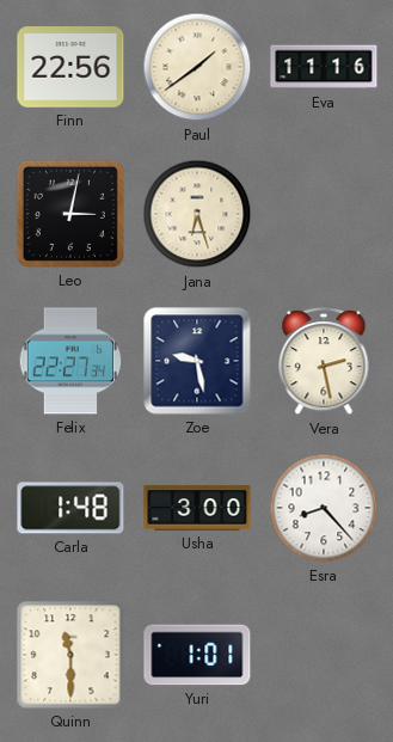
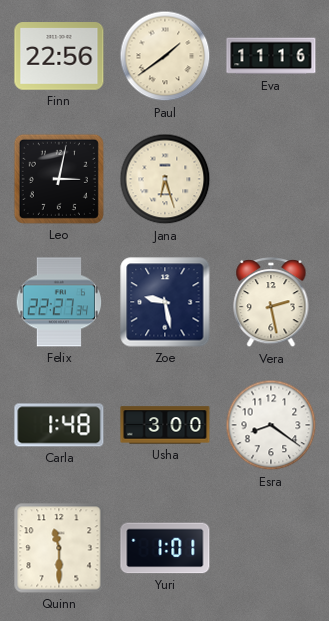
Esra: 8:23 -> 8:21 (271, 425)
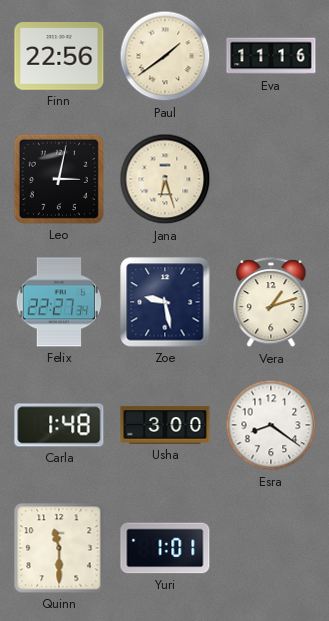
Vera: 2:28 -> 1:12 (271, 303)
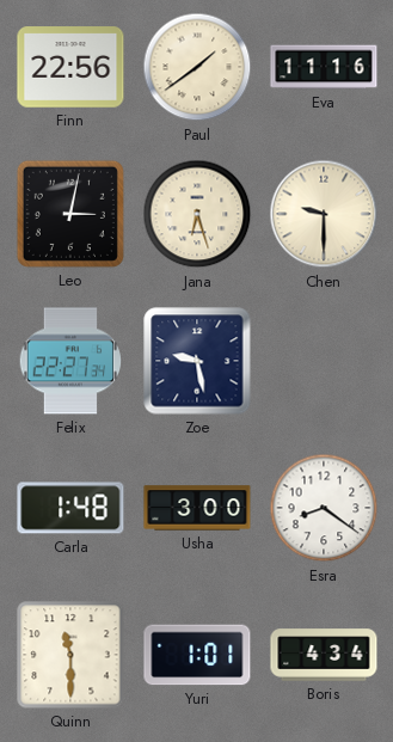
Chen: none -> 9:30 (324, 214)
Vera: 1:12 -> none (271, 303)
Boris: none -> 4:34 (324, 655)
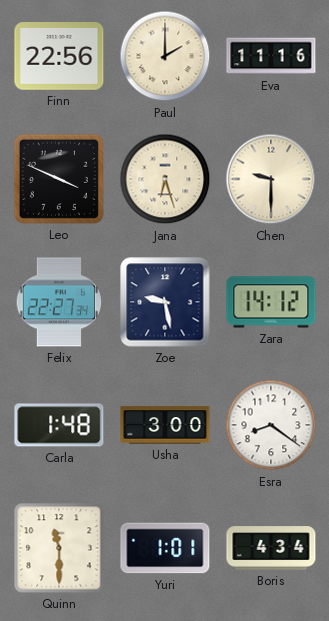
Paul: 1:39 -> 2:00 (165, 56)
Leo: 3:02 -> 3:49 (59, 179)
Zara: none -> 14:12 (271, 302)
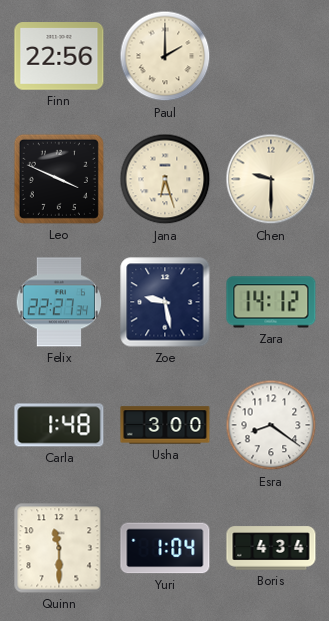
Eva: 11:16 -> none (271, 56)
Yuri: 1:01 -> 1:04 (165, 548)
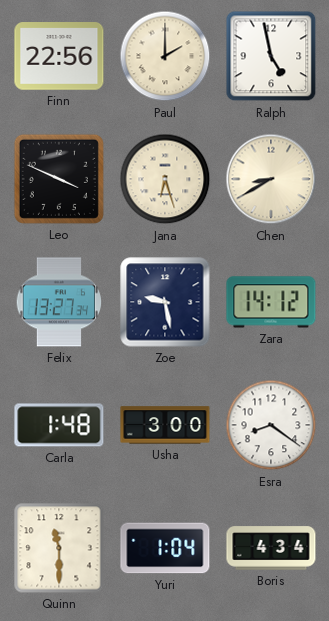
Ralph: none -> 4:58 (271, 56)
Chen: 9:30 -> 8:40 (271, 179)
Felix: 22:27 -> 13:27 (59, 302)
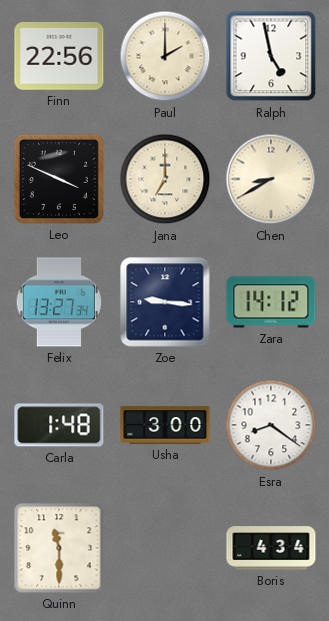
Jana: 6:27 -> 7:00 (165, 179)
Zoe: 9:28 -> 9:16 (165, 302)
Yuri: 1:04 -> none (165, 548)
